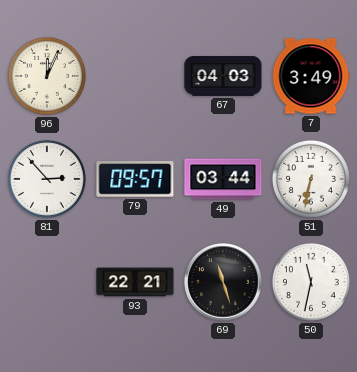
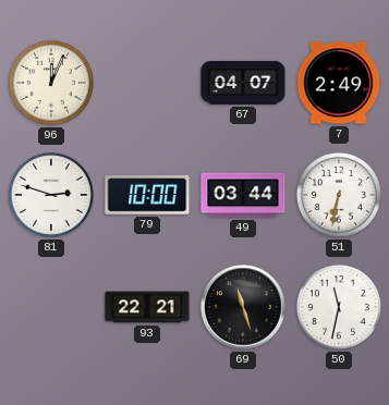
67: 04:03 -> 04:07 (243, 83)
7: 3:49 -> 2:49 (339, 83)
81: 2:53 -> 2:48 (51, 195)
79: 09:57 -> 10:00 (147, 195)
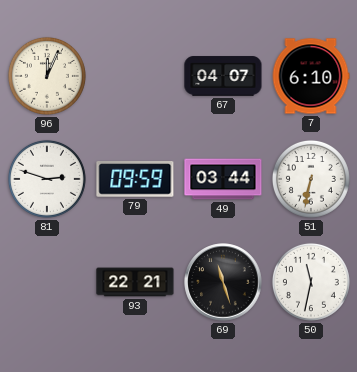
7: 2:49 -> 6:10 (311, 76)
79: 10:00 -> 09:59 (135, 179)
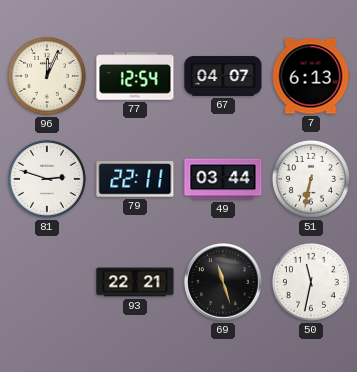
77: none -> 12:54 (135, 76)
7: 6:10 -> 6:13 (311, 76)
79: 09:59 -> 22:11 (135, 179)
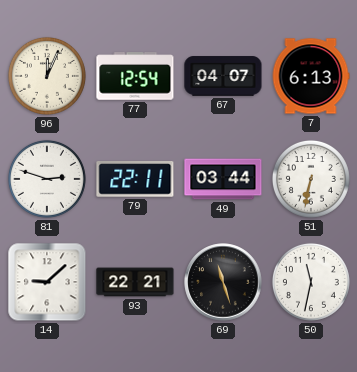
14: none -> 9:08 (47, 282)
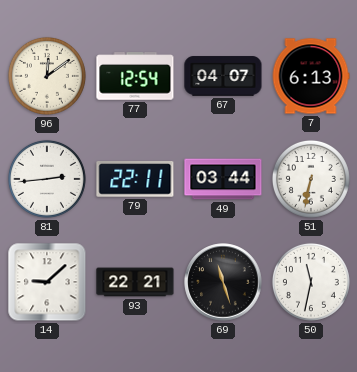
96: 12:04 -> 12:09 (47, 76)
81: 2:48 -> 2:44 (47, 179)
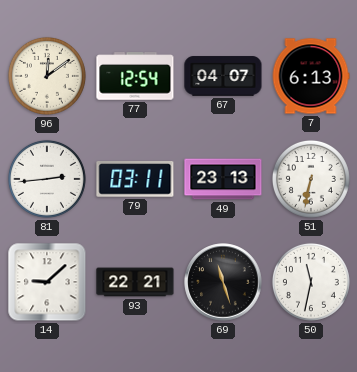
79: 22:11 -> 03:11 (135, 179)
49: 03:44 -> 23:13 (223, 179)
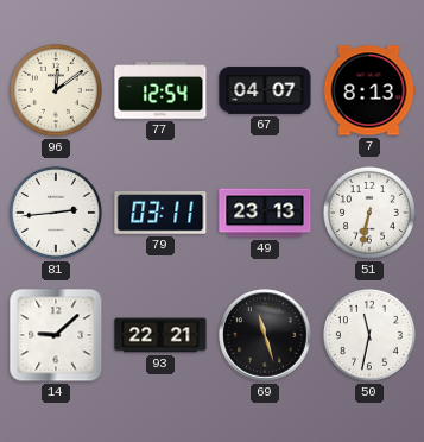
7: 6:13 -> 8:13 (369, 90)
